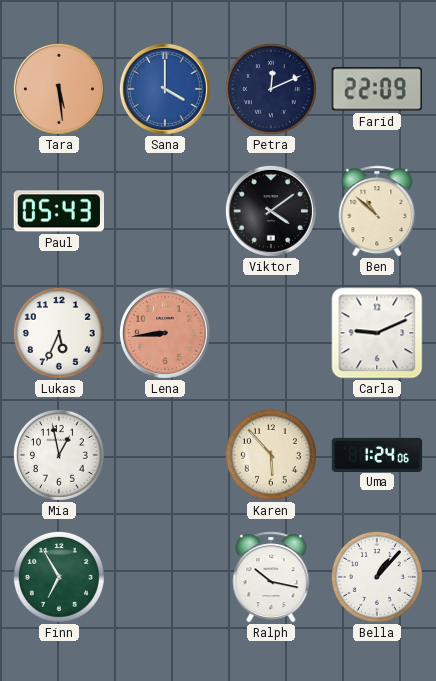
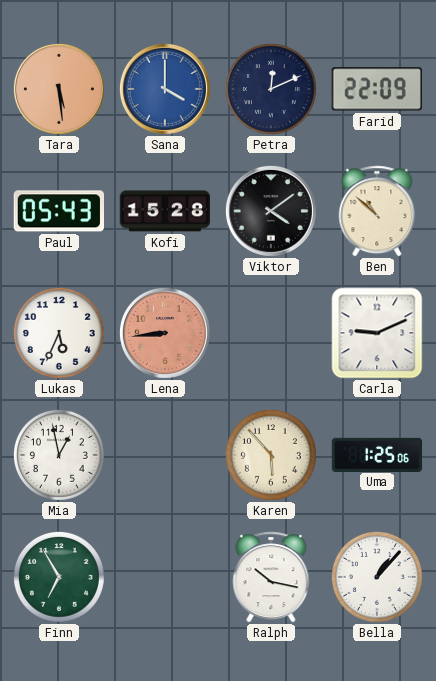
Kofi: none -> 15:28 (165, 211)
Uma: 1:24 -> 1:25 (377, 454)
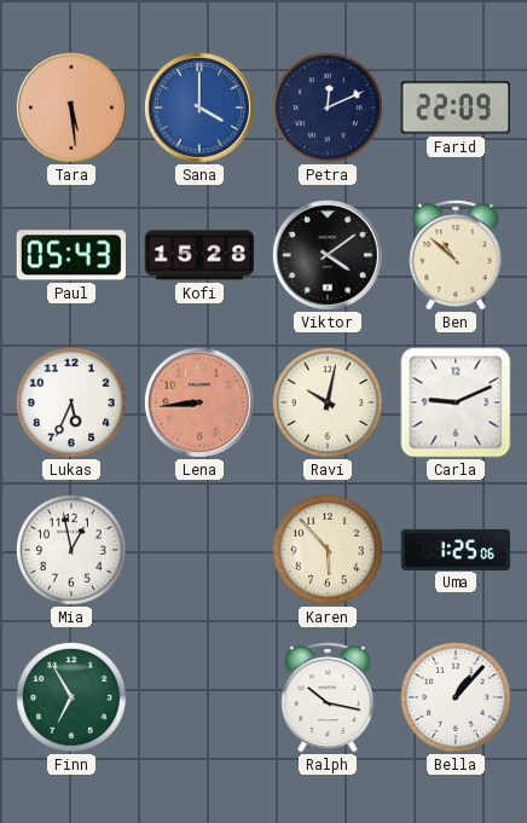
Ravi: none -> 10:02 (328, 402)
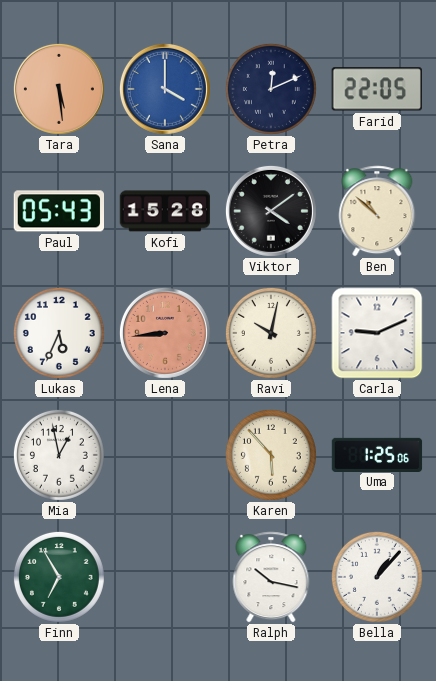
Farid: 22:09 -> 22:05 (376, 89)
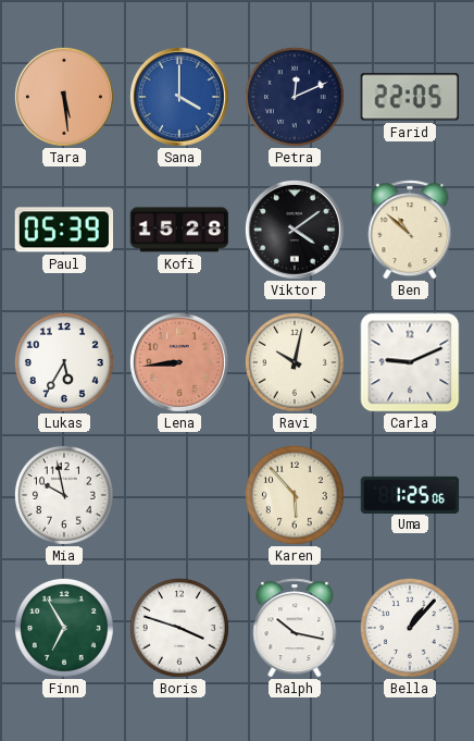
Paul: 05:43 -> 05:39 (63, 230)
Lukas: 5:34 -> 5:35 (64, 362)
Mia: 12:58 -> 9:58 (64, 495)
Boris: none -> 3:48 (179, 628)
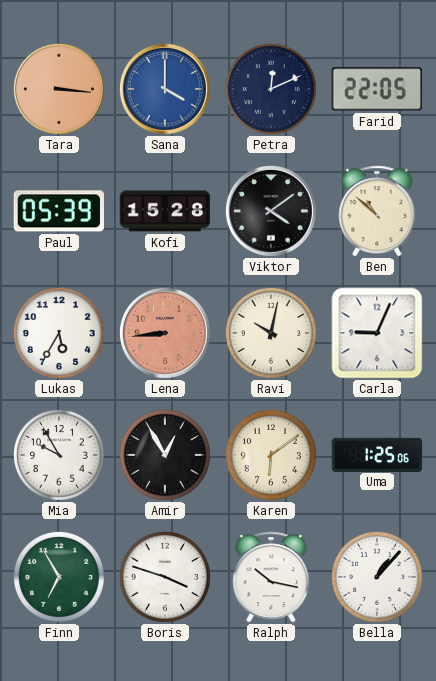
Tara: 5:29 -> 3:16 (59, 89)
Carla: 9:11 -> 9:04 (377, 333)
Mia: 9:58 -> 9:55 (59, 455)
Amir: none -> 12:55 (165, 455)
Karen: 5:53 -> 6:09 (271, 455)
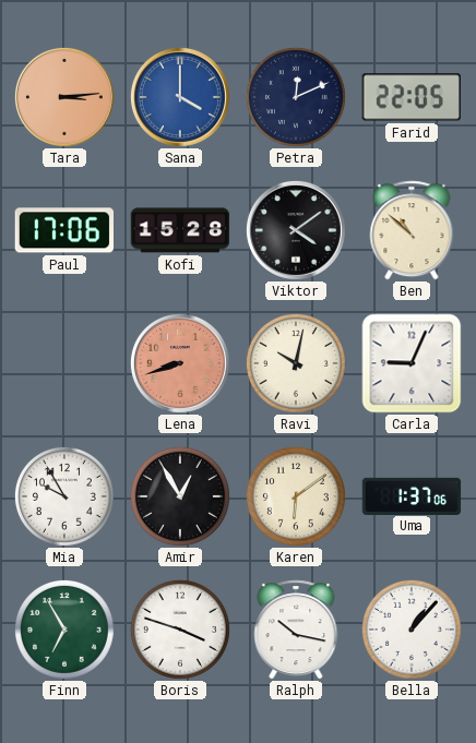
Tara: 3:16 -> 3:14 (64, 97)
Paul: 05:39 -> 17:06 (63, 230)
Lukas: 5:35 -> none (59, 333)
Lena: 8:44 -> 8:42 (180, 363)
Uma: 1:25 -> 1:37 (412, 495)
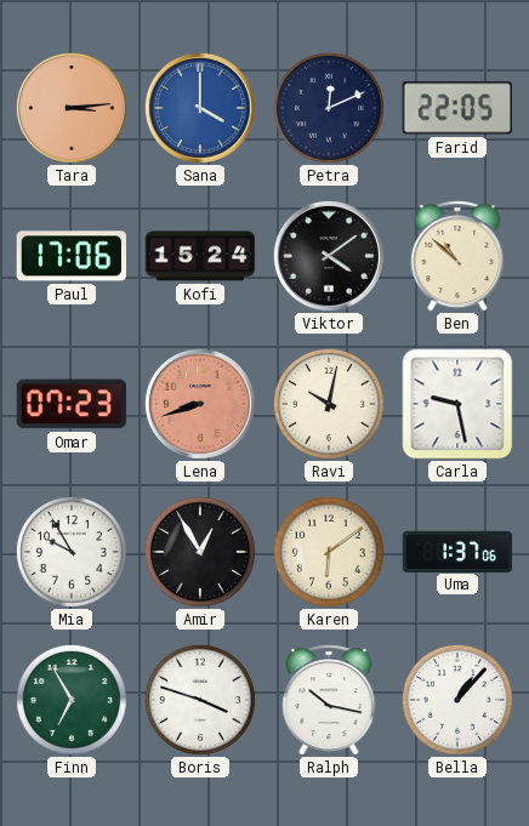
Kofi: 15:28 -> 15:24 (200, 256)
Omar: none -> 07:23 (72, 404)
Carla: 9:04 -> 9:28 (457, 404)
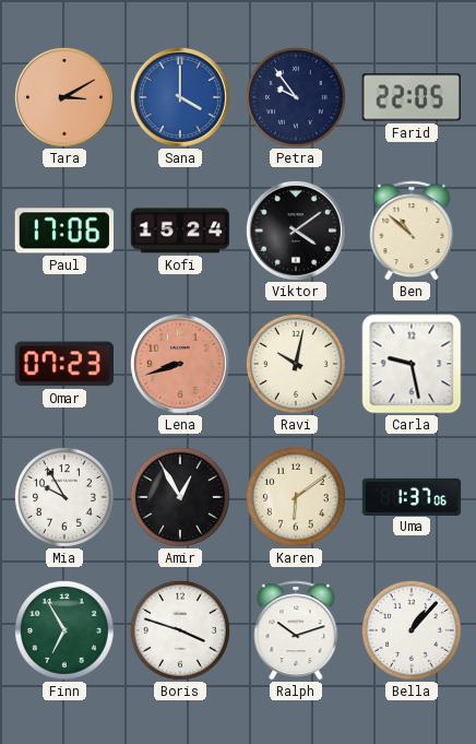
Tara: 3:14 -> 3:10 (64, 97)
Petra: 12:11 -> 9:54 (296, 97)
Ralph: 10:17 -> 10:12 (296, 630)
